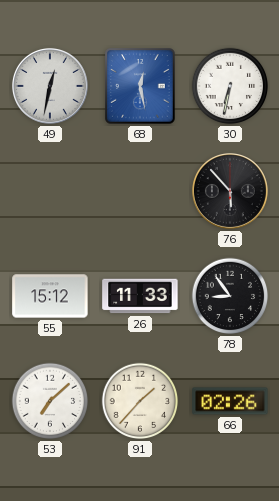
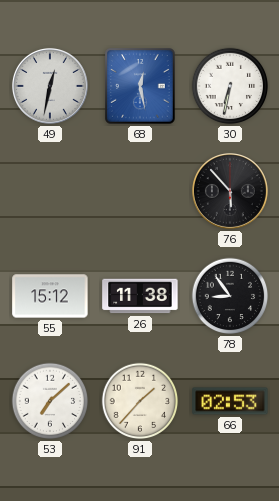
26: 11:33 -> 11:38 (140, 296)
66: 02:26 -> 02:53 (230, 401)
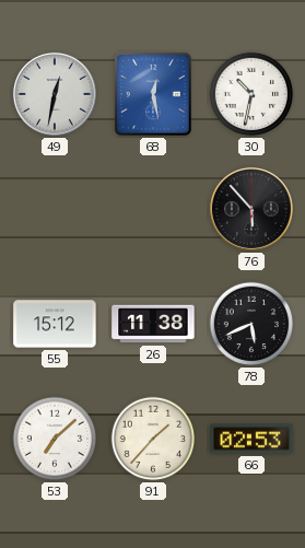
30: 6:32 -> 10:32 (251, 94)
78: 8:54 -> 5:41 (251, 324)
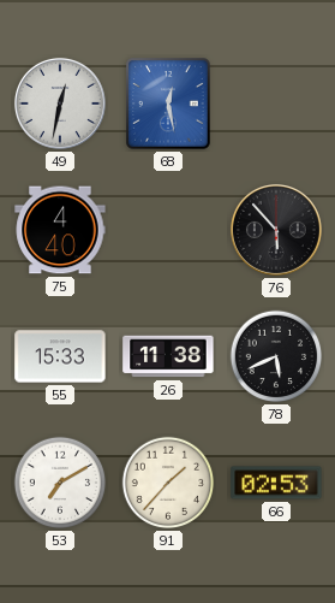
30: 10:32 -> none (251, 94)
75: none -> 4:40 (60, 230)
55: 15:12 -> 15:33 (60, 356)
53: 7:08 -> 7:10 (60, 483)
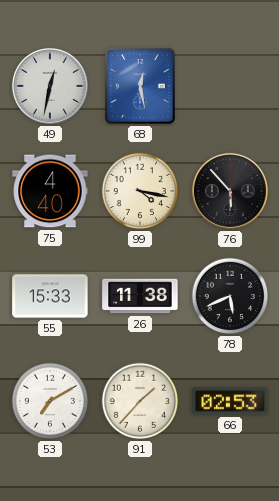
99: none -> 4:17 (140, 191)
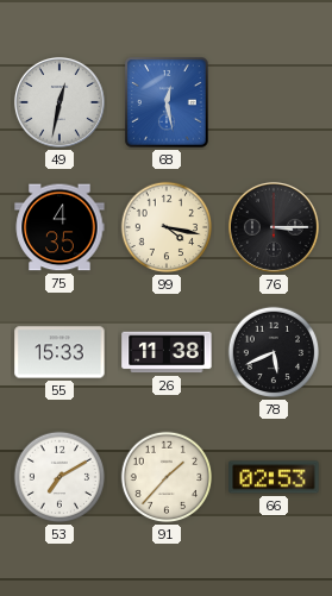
75: 4:40 -> 4:35 (59, 227)
76: 5:53 -> 3:15 (274, 227)
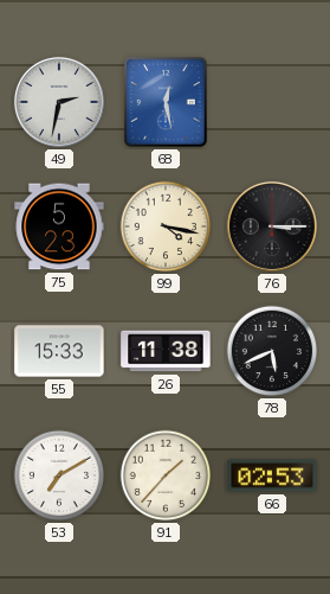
49: 12:32 -> 2:32 (59, 102)
75: 4:35 -> 5:23 (59, 226)
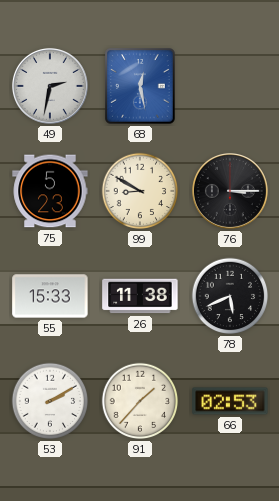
99: 4:17 -> 8:50 (140, 191)
53: 7:10 -> 2:10 (50, 401)
